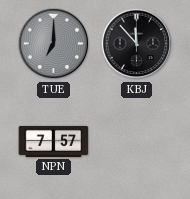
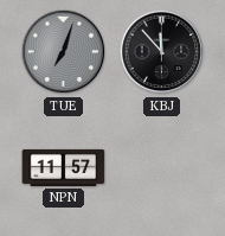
TUE: 7:00 -> 7:03 (64, 52)
NPN: 7:57 -> 11:57 (64, 167)
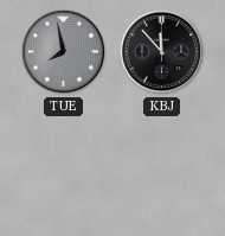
TUE: 7:03 -> 7:58 (64, 52)
NPN: 11:57 -> none (64, 167)
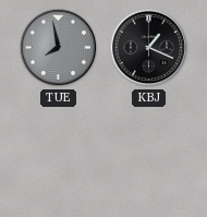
KBJ: 11:53 -> 1:19 (149, 48)
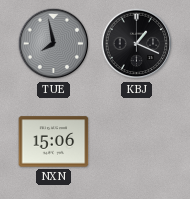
NXN: none -> 15:06 (54, 142)
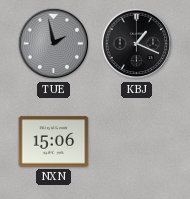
TUE: 7:58 -> 1:58 (54, 44)
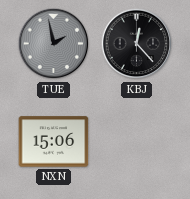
KBJ: 1:19 -> 12:23 (137, 44)
